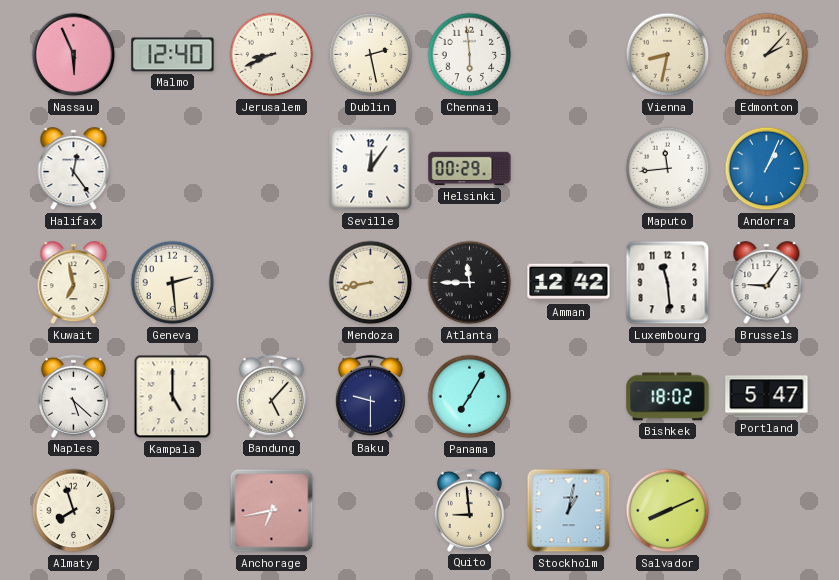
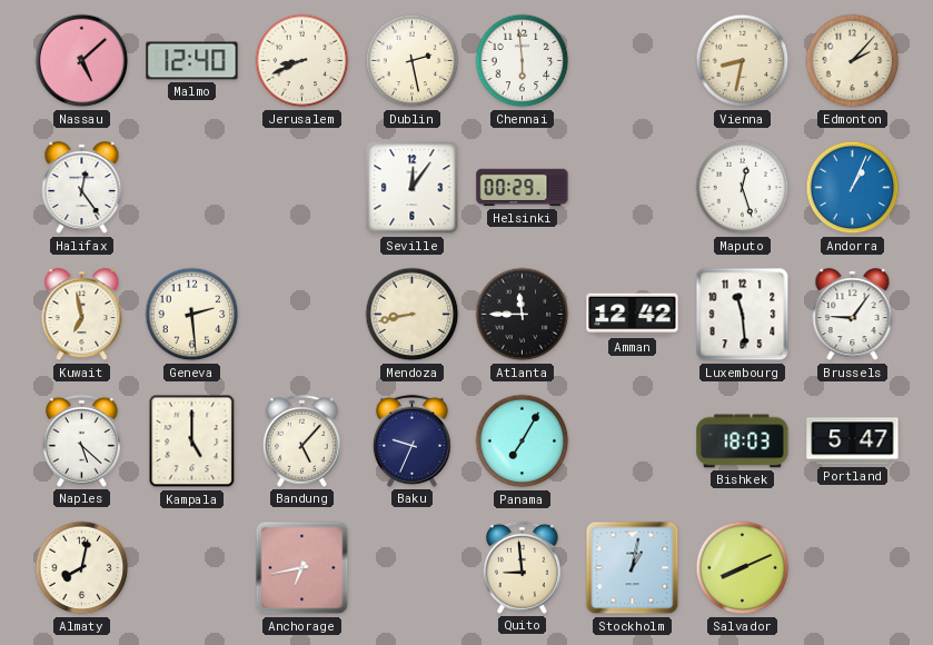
Nassau: 5:56 -> 5:08 (82, 61)
Maputo: 11:44 -> 12:27 (743, 188)
Baku: 9:30 -> 9:34 (411, 440)
Bishkek: 18:02 -> 18:03 (743, 441)
Almaty: 7:57 -> 8:02 (82, 568)
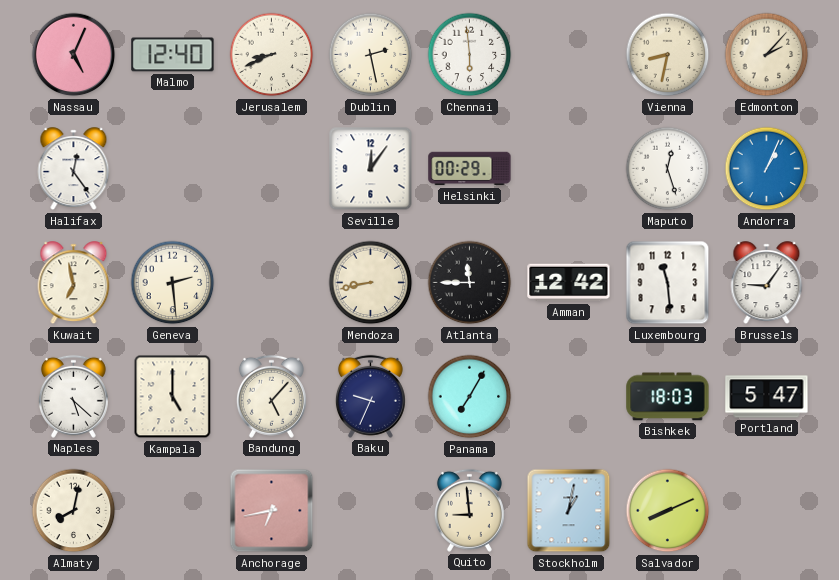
Nassau: 5:08 -> 5:04 (74, 55)
